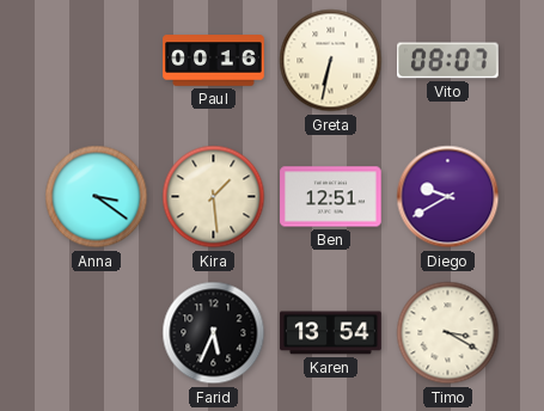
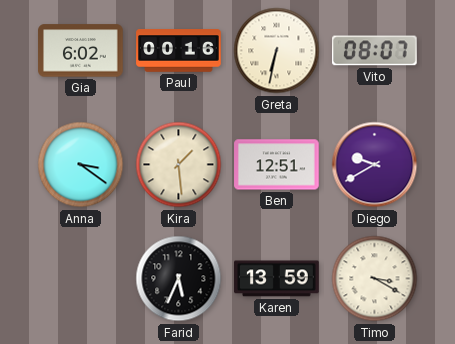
Gia: none -> 6:02 (81, 51)
Karen: 13:54 -> 13:59 (277, 279)
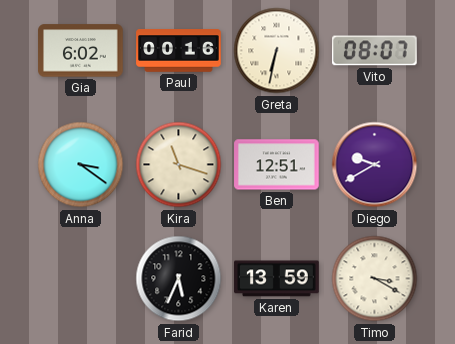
Kira: 1:29 -> 11:18 (179, 165)
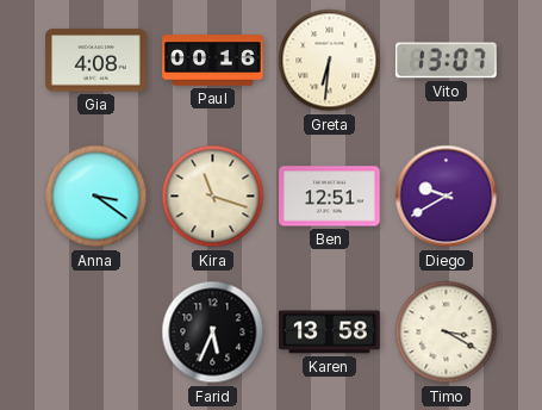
Gia: 6:02 -> 4:08 (96, 61)
Greta: 6:32 -> 6:31 (330, 61)
Vito: 08:07 -> 13:07 (447, 61)
Karen: 13:59 -> 13:58 (330, 333)
